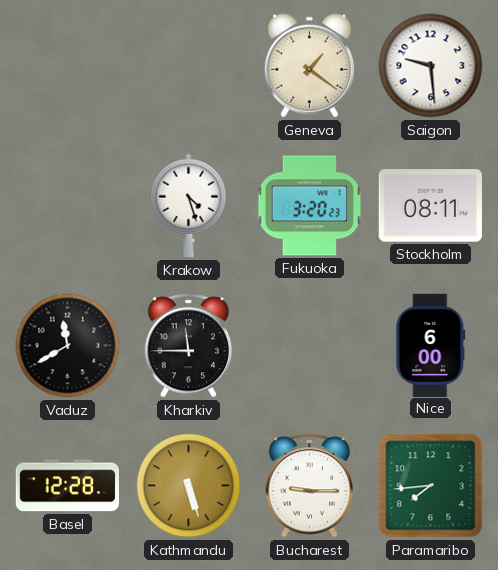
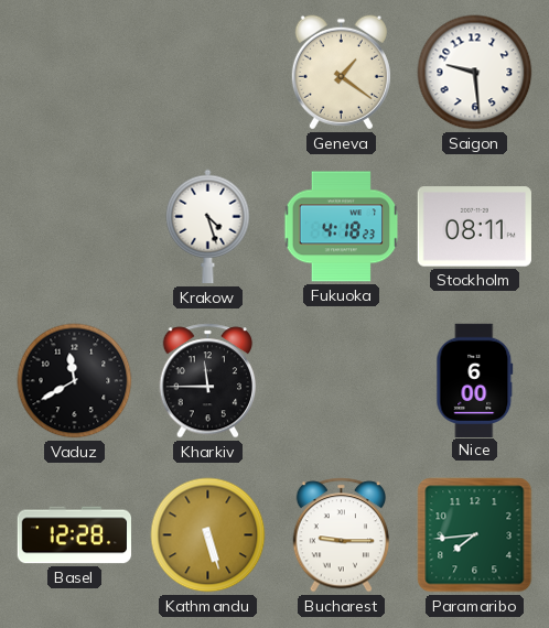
Fukuoka: 3:20 -> 4:18 (342, 227)
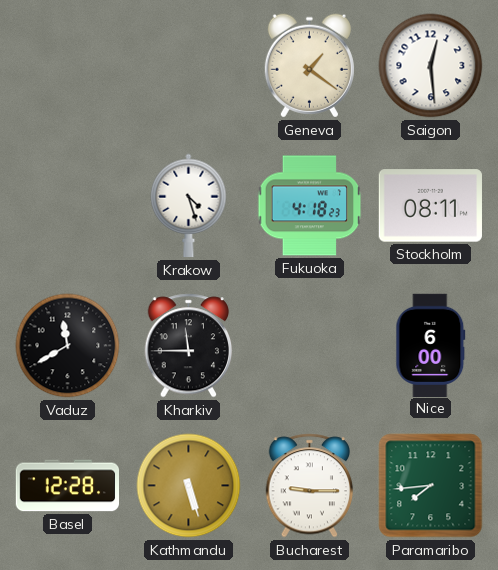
Saigon: 9:29 -> 12:29 (431, 66)
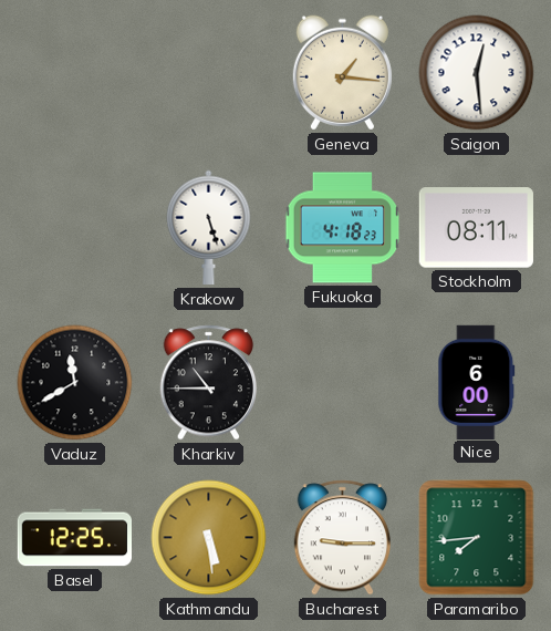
Geneva: 1:21 -> 1:16 (342, 73)
Krakow: 4:27 -> 5:27 (209, 228)
Kharkiv: 11:45 -> 10:45 (209, 383)
Basel: 12:28 -> 12:25 (74, 538)
Kathmandu: 5:27 -> 5:29 (209, 538)
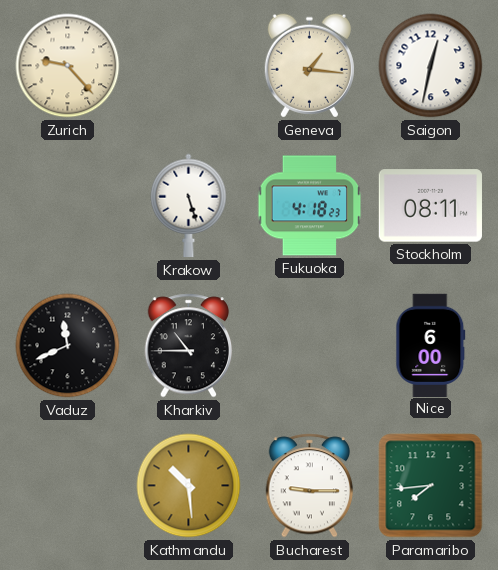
Zurich: none -> 9:23 (68, 66)
Saigon: 12:29 -> 12:32 (431, 66)
Vaduz: 11:40 -> 11:41 (68, 346)
Basel: 12:25 -> none (74, 538)
Kathmandu: 5:29 -> 10:29 (189, 486)
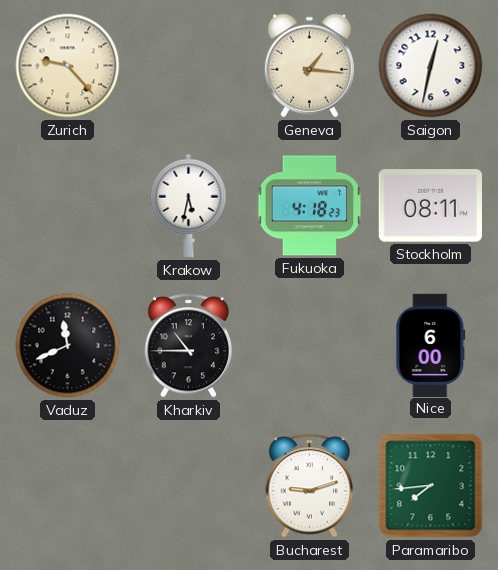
Krakow: 5:27 -> 5:32 (189, 206)
Kathmandu: 10:29 -> none (189, 486)
Bucharest: 9:15 -> 9:12 (310, 486)
